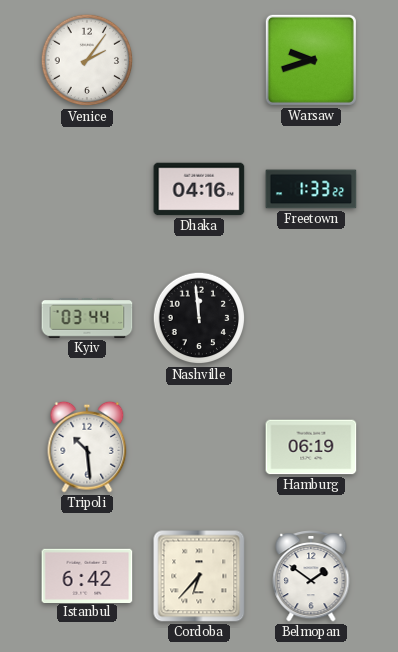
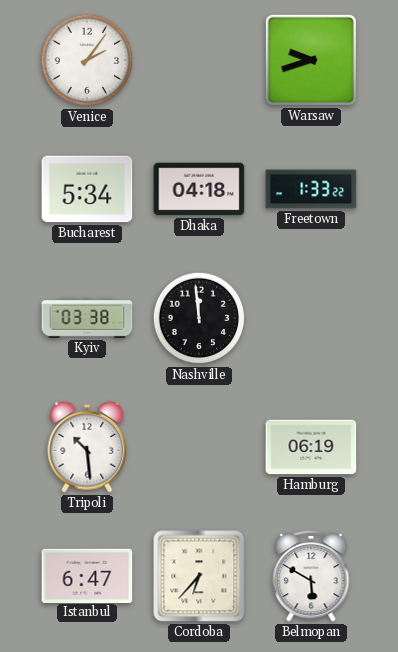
Bucharest: none -> 5:34 (87, 189)
Dhaka: 04:16 -> 04:18 (199, 189)
Kyiv: 03:44 -> 03:38 (87, 319)
Istanbul: 6:42 -> 6:47 (87, 575)
Belmopan: 1:51 -> 5:50 (311, 576)
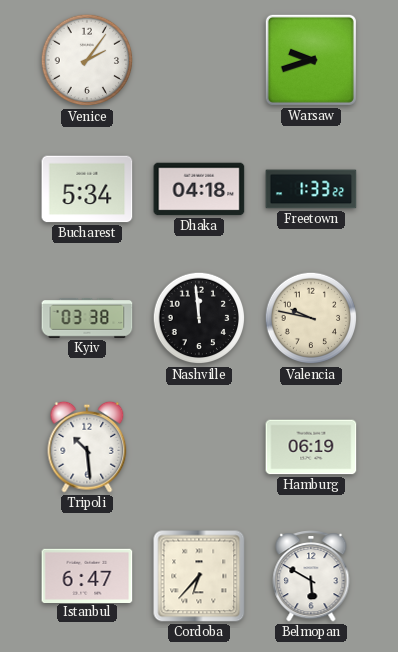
Valencia: none -> 9:47 (311, 318)
